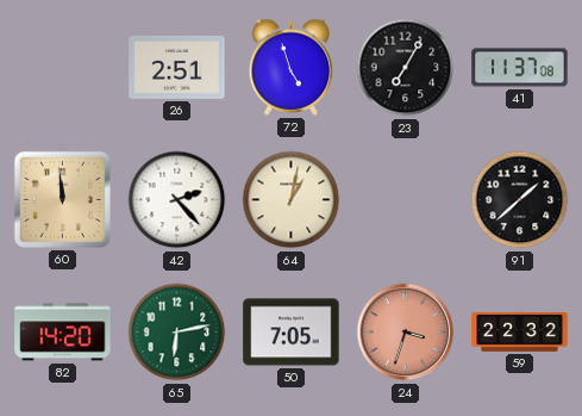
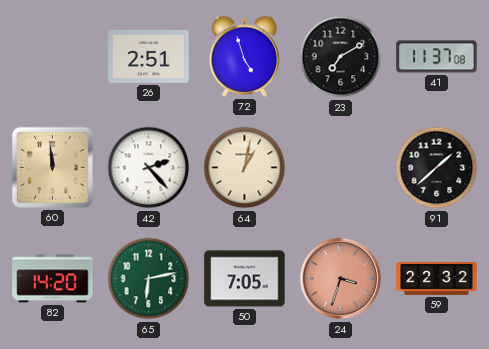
23: 7:05 -> 7:10 (341, 57)
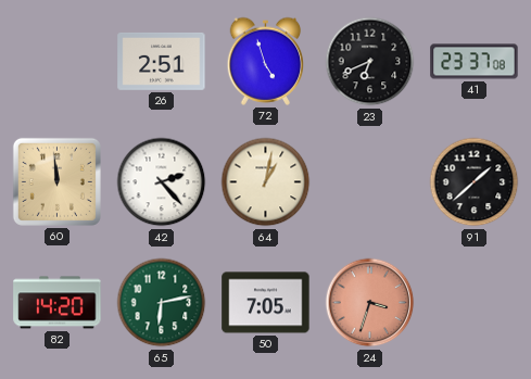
23: 7:10 -> 6:41 (370, 62)
41: 11:37 -> 23:37 (475, 62)
59: 22:32 -> none (437, 279)
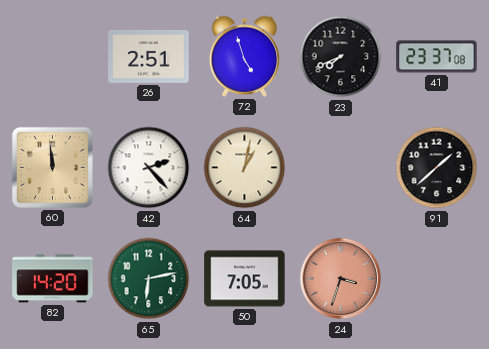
23: 6:41 -> 7:41 (341, 57)
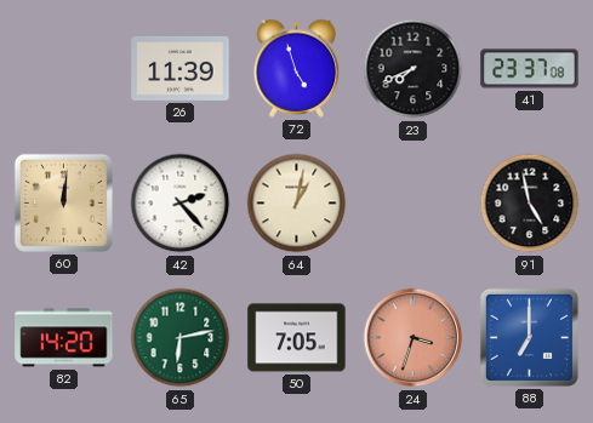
26: 2:51 -> 11:39 (181, 68)
60: 11:59 -> 12:01 (63, 202)
91: 1:38 -> 4:58 (530, 204)
88: none -> 7:00 (529, 337)
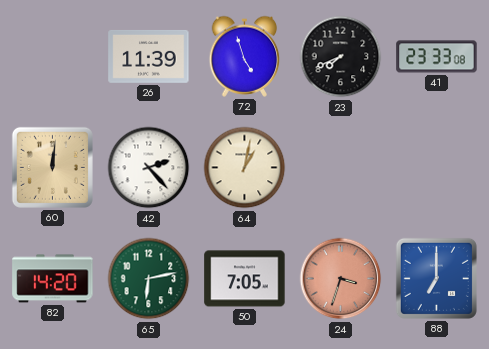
41: 23:37 -> 23:33 (437, 57)
91: 4:58 -> none (530, 204)
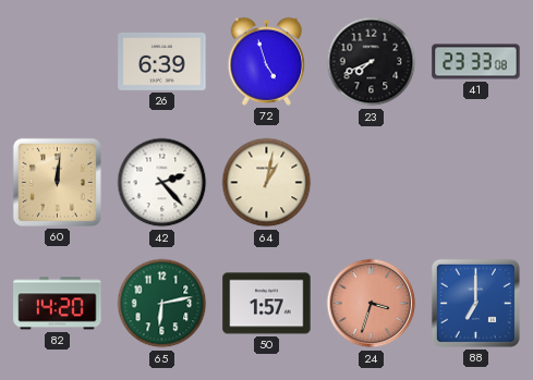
26: 11:39 -> 6:39 (162, 61)
50: 7:05 -> 1:57 (267, 304)
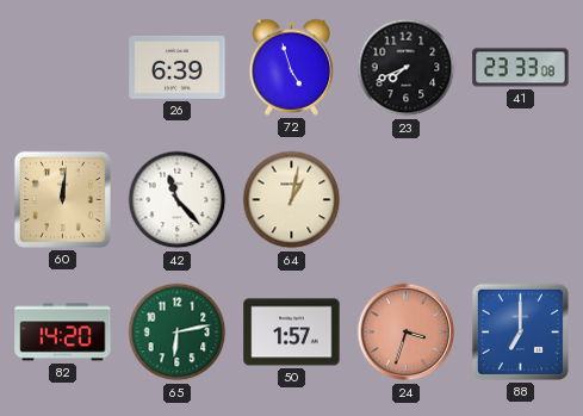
42: 2:23 -> 11:23 (178, 200)
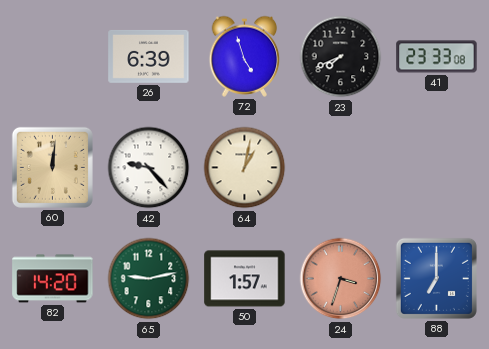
42: 11:23 -> 9:23 (149, 168)
65: 6:13 -> 9:13 (149, 279)
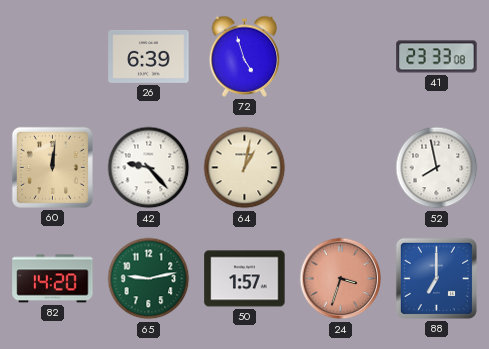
23: 7:41 -> none (341, 57)
52: none -> 7:58 (437, 168)
